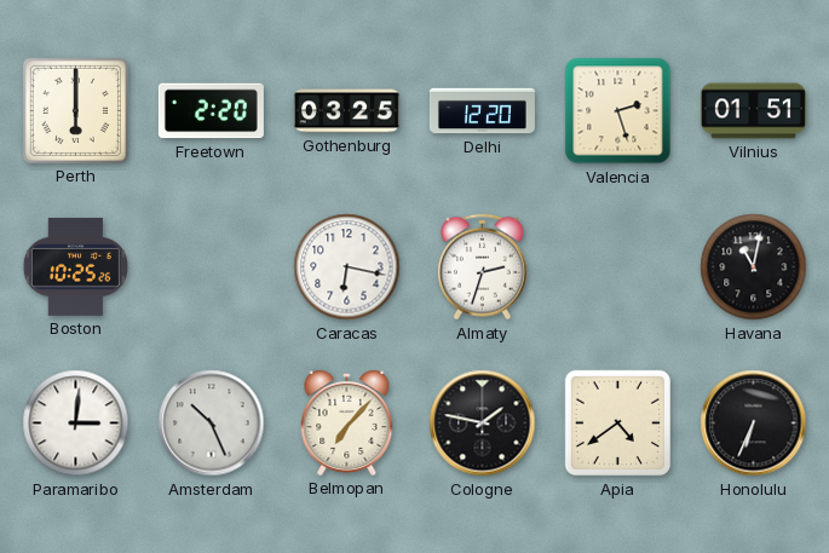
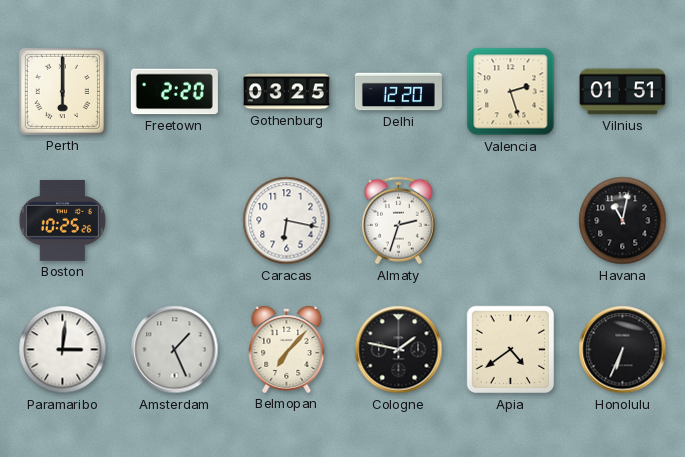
Amsterdam: 10:26 -> 1:26 (175, 350)
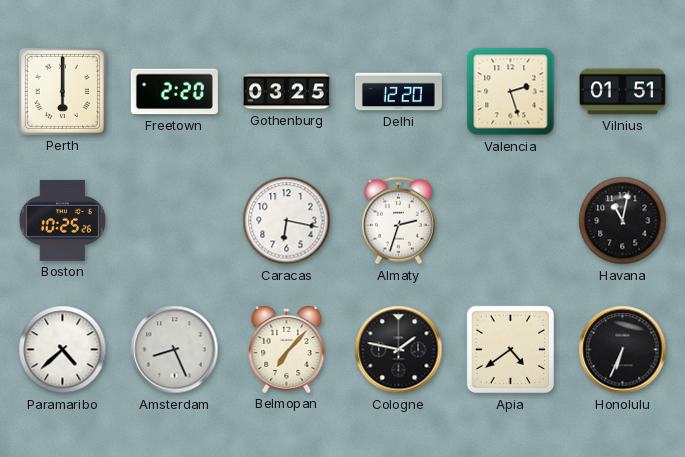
Paramaribo: 3:01 -> 4:38 (63, 350)
Amsterdam: 1:26 -> 8:26 (175, 350)
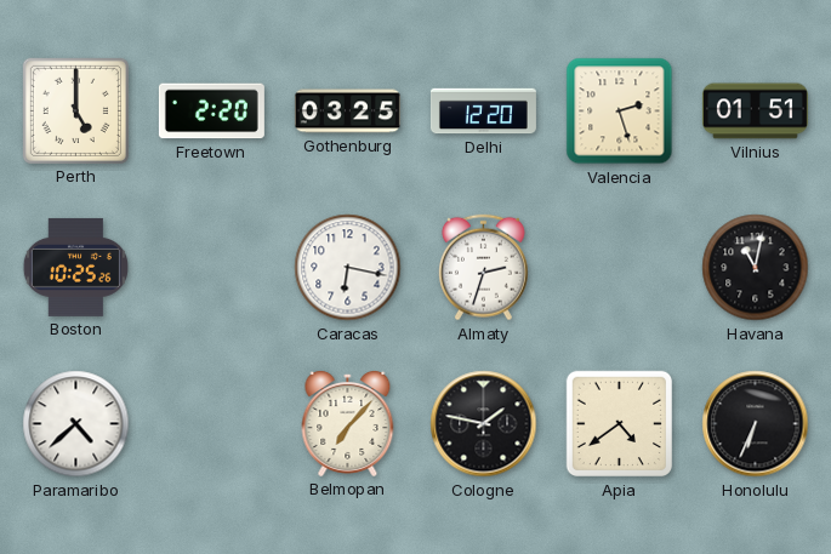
Perth: 6:00 -> 5:00 (75, 110)
Amsterdam: 8:26 -> none (175, 350)
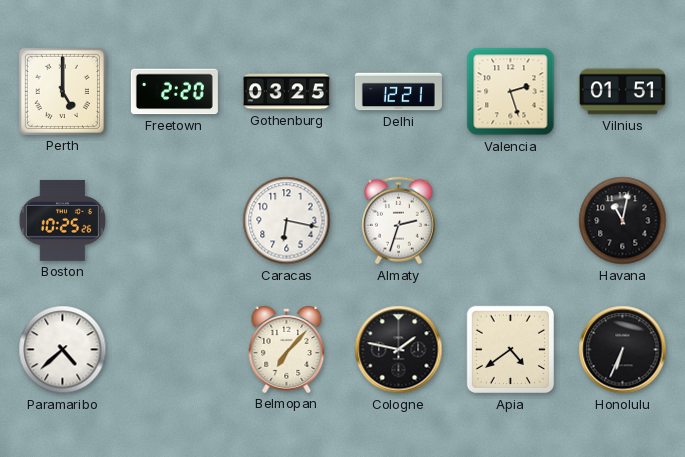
Delhi: 12:20 -> 12:21 (398, 92)
